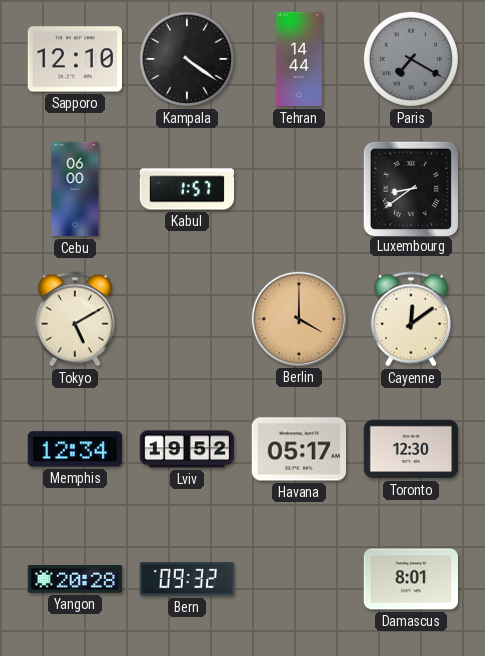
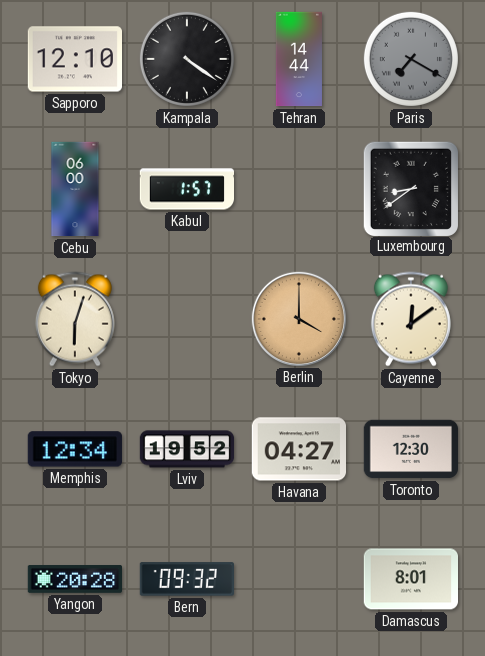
Tokyo: 5:10 -> 6:03 (75, 319)
Havana: 05:17 -> 04:27 (298, 449)
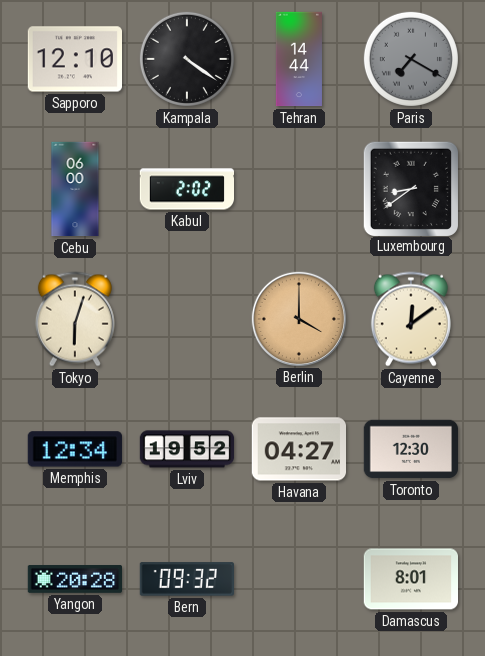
Kabul: 1:57 -> 2:02 (186, 189)
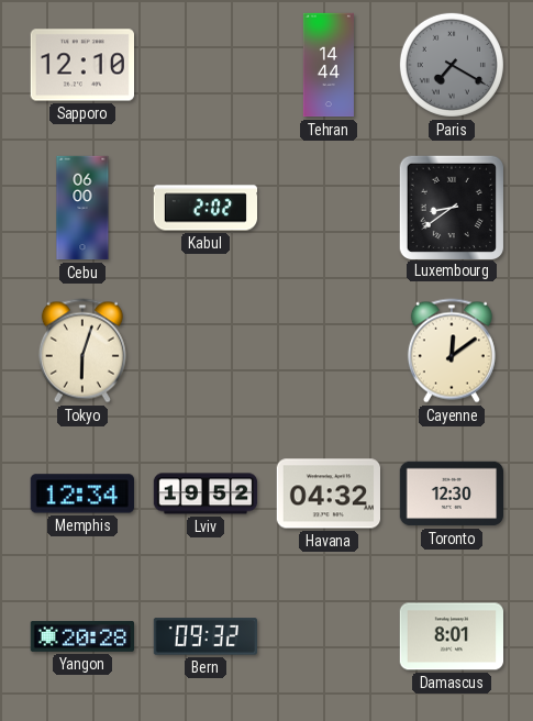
Kampala: 4:21 -> none (187, 59)
Berlin: 4:00 -> none (298, 318)
Havana: 04:27 -> 04:32 (327, 493)
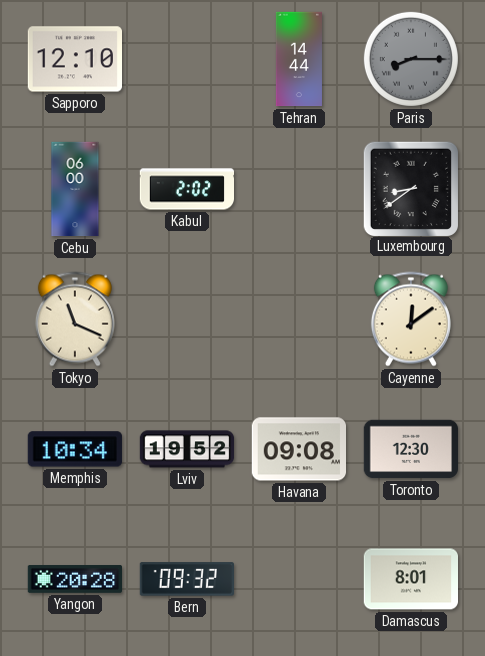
Paris: 7:20 -> 8:15 (411, 59)
Tokyo: 6:03 -> 11:19 (75, 319)
Memphis: 12:34 -> 10:34 (75, 449)
Havana: 04:32 -> 09:08 (298, 449)
